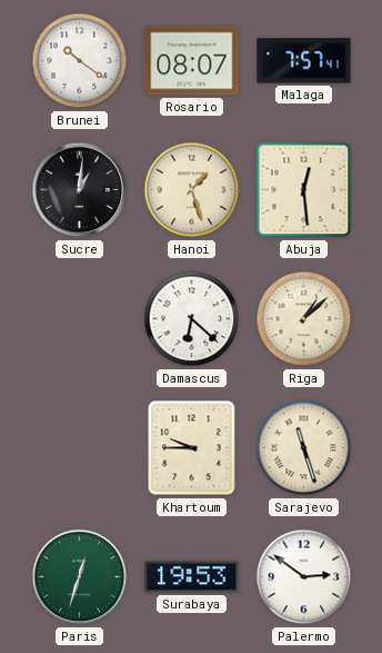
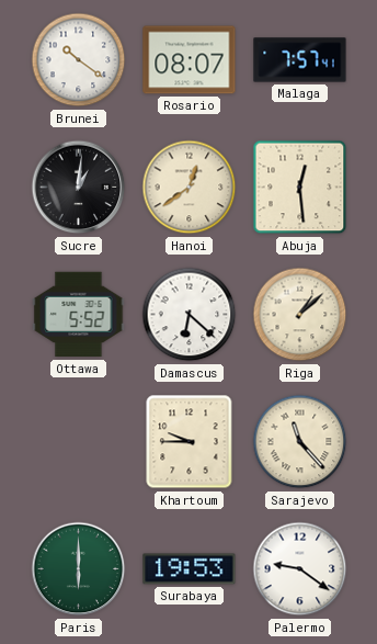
Hanoi: 1:27 -> 12:39 (190, 188)
Ottawa: none -> 5:52 (79, 315)
Sarajevo: 11:27 -> 11:23 (300, 442)
Paris: 12:33 -> 6:00 (79, 569)
Palermo: 2:51 -> 9:21 (300, 569)
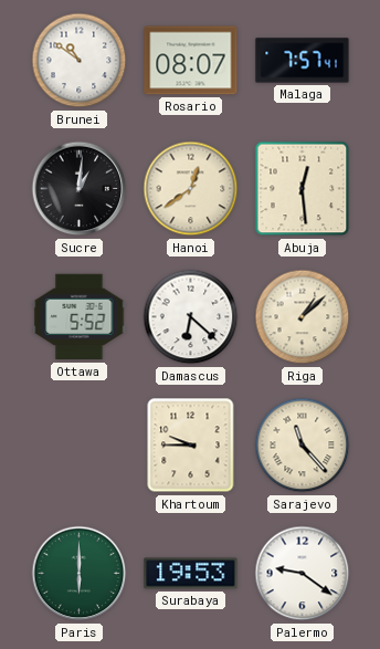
Brunei: 10:21 -> 10:51 (80, 61)
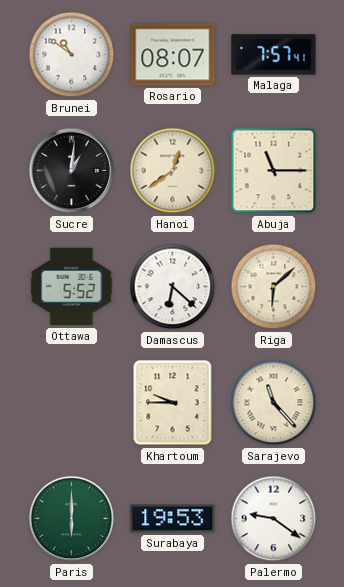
Abuja: 12:29 -> 11:15 (274, 171)
Riga: 1:08 -> 6:08 (274, 287)
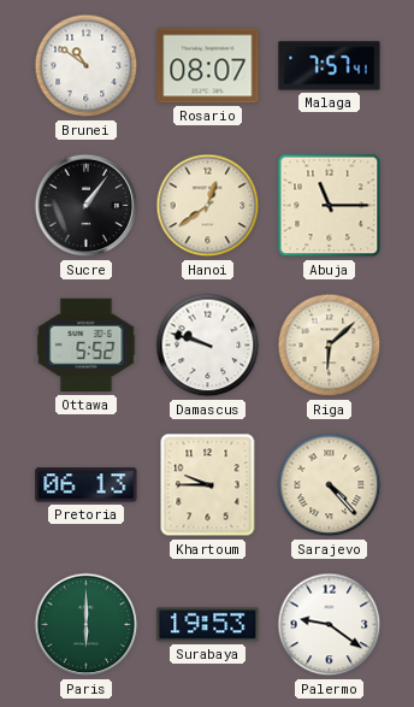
Sucre: 1:01 -> 1:06 (87, 206)
Damascus: 6:22 -> 9:48 (208, 346)
Pretoria: none -> 06:13 (87, 485)
Sarajevo: 11:23 -> 4:23 (330, 485)
